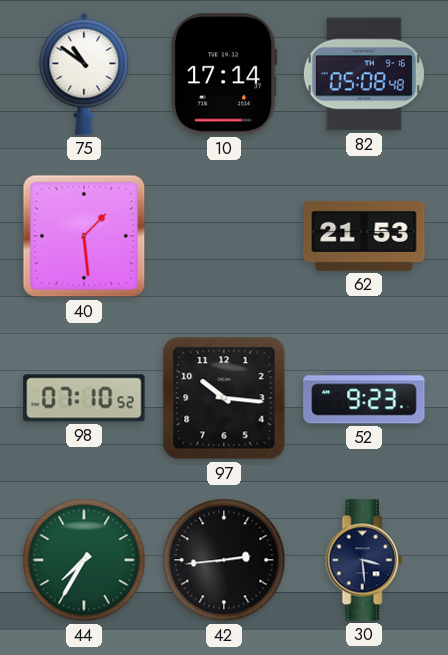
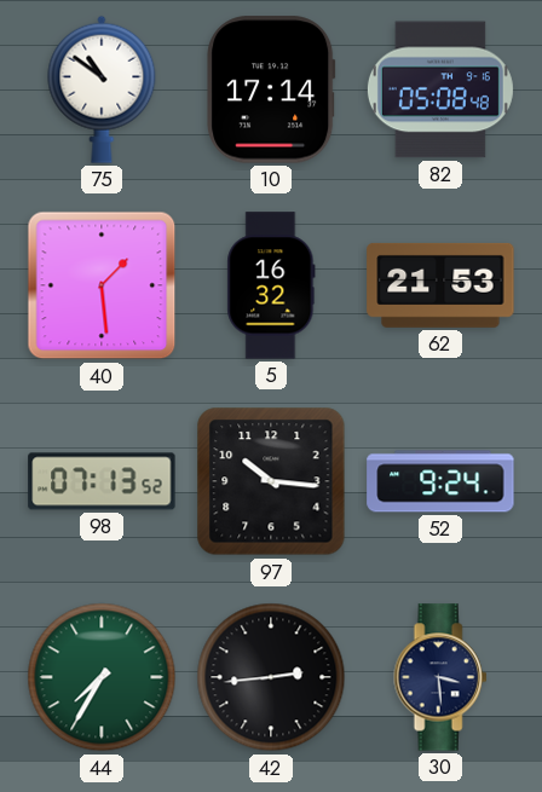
5: none -> 16:32 (271, 285)
98: 07:10 -> 07:13 (102, 481)
52: 9:23 -> 9:24 (440, 481)
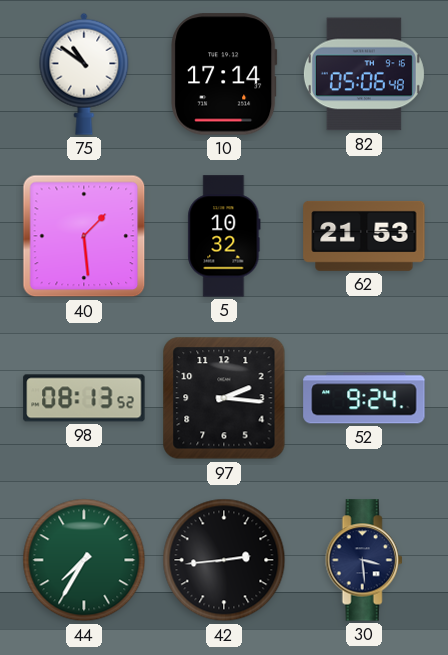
82: 05:08 -> 05:06 (364, 74)
5: 16:32 -> 10:32 (224, 236)
98: 07:13 -> 08:13 (84, 398)
97: 10:16 -> 2:16 (224, 398)
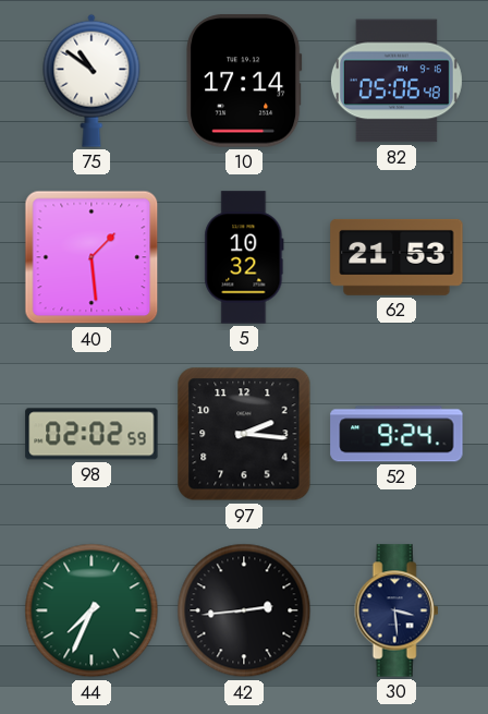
98: 08:13 -> 02:02 (91, 434)
44: 7:35 -> 7:34 (91, 610)
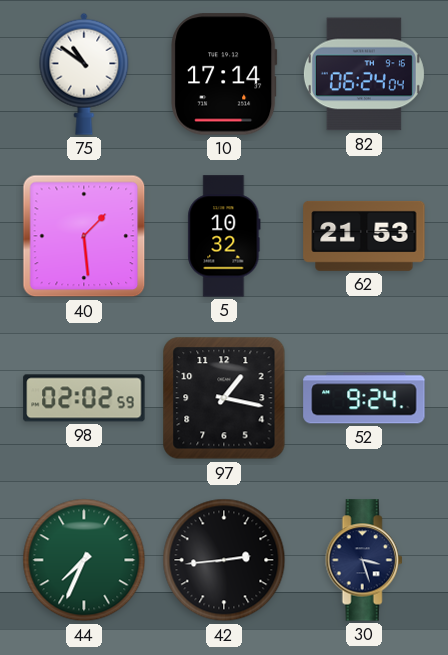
82: 05:06 -> 06:24 (364, 74)
97: 2:16 -> 1:17 (224, 398)
30: 3:29 -> 3:27 (364, 560)
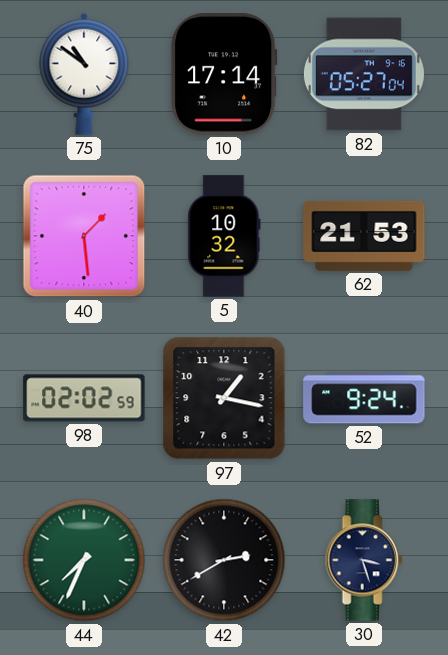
82: 06:24 -> 05:27 (364, 74)
42: 2:44 -> 2:40 (224, 560)
